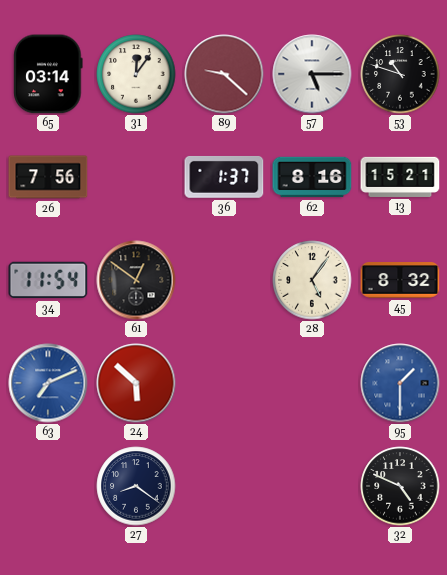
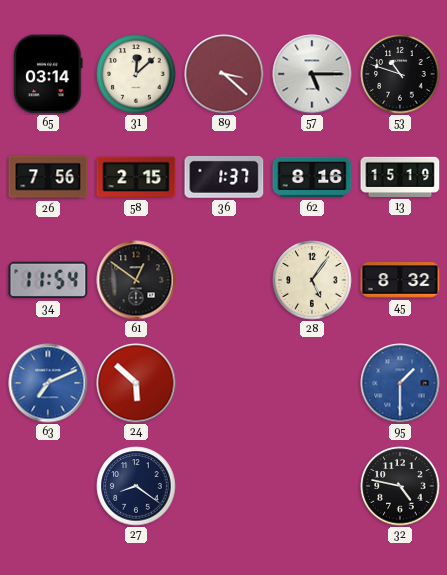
31: 12:06 -> 12:08 (136, 74)
89: 9:22 -> 3:22 (224, 74)
58: none -> 2:15 (136, 177)
13: 15:21 -> 15:19 (400, 177)
32: 4:49 -> 4:47 (400, 486)
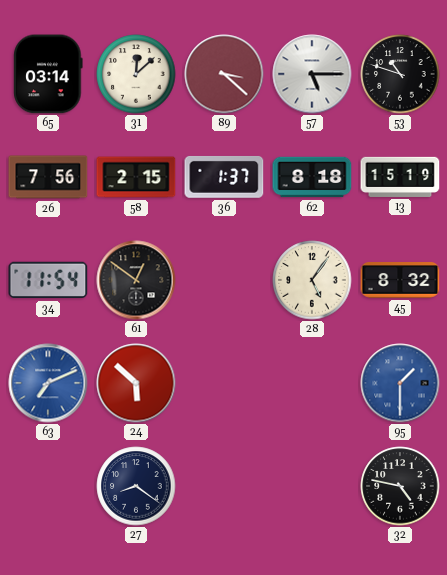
62: 8:16 -> 8:18 (312, 177)
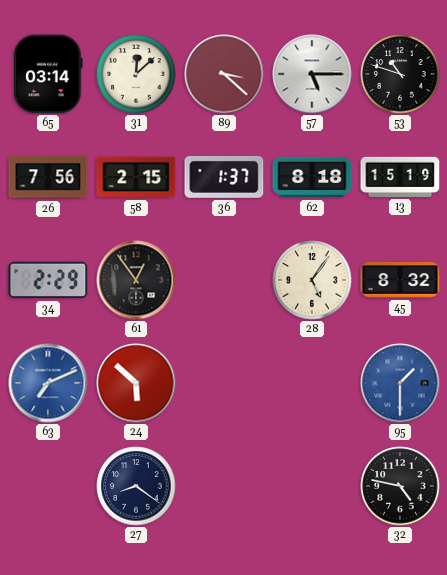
34: 11:54 -> 2:29 (48, 280)
61: 12:51 -> 12:54 (136, 280)
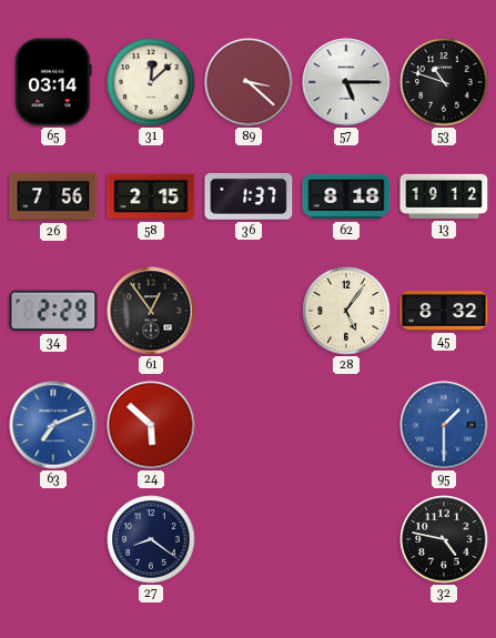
13: 15:19 -> 19:12 (444, 196)
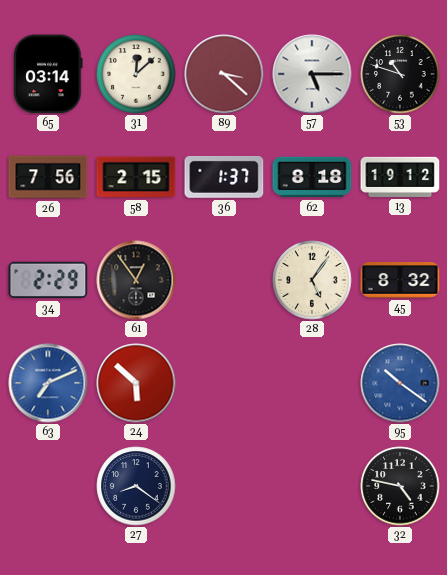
95: 1:30 -> 10:21 (400, 383)
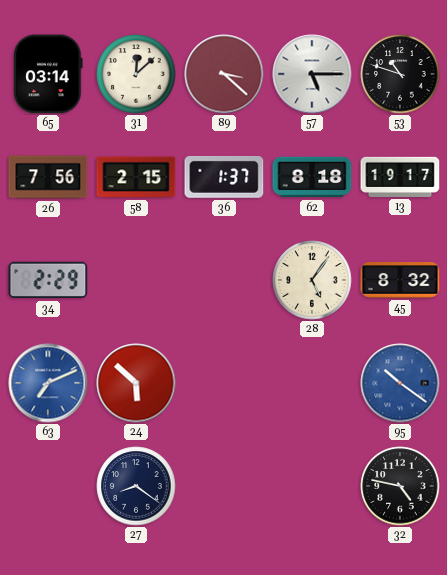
13: 19:12 -> 19:17 (400, 177)
61: 12:54 -> none (136, 280)
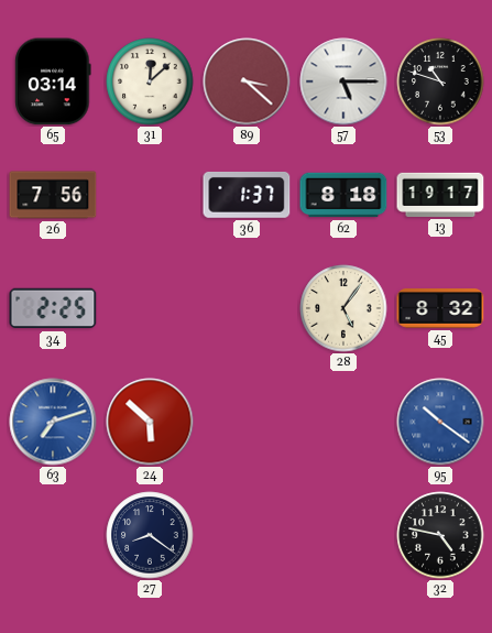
58: 2:15 -> none (136, 177)
34: 2:29 -> 2:25 (53, 308)
63: 7:11 -> 7:12 (53, 422)
